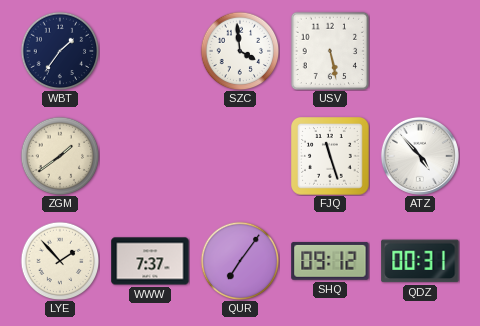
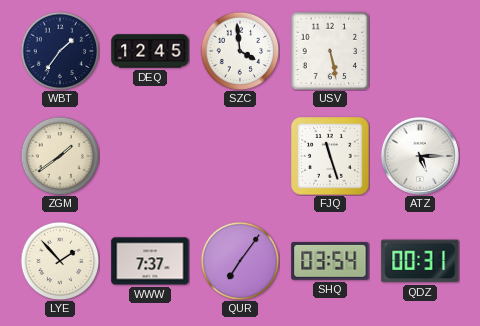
DEQ: none -> 12:45 (150, 51)
ATZ: 4:53 -> 5:15 (420, 156)
SHQ: 09:12 -> 03:54 (330, 261)
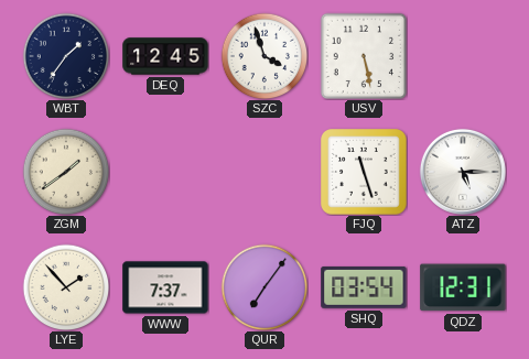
SZC: 3:59 -> 3:57 (264, 56)
QDZ: 00:31 -> 12:31 (463, 287)
